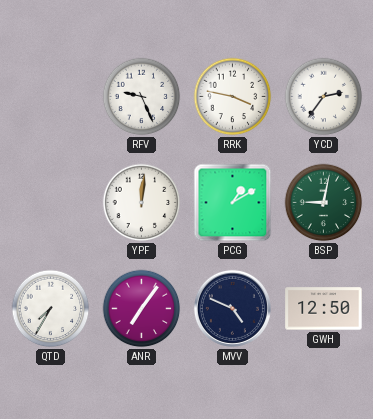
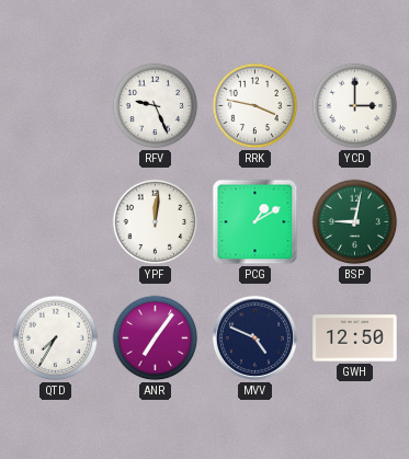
YCD: 2:36 -> 3:00 (355, 106)
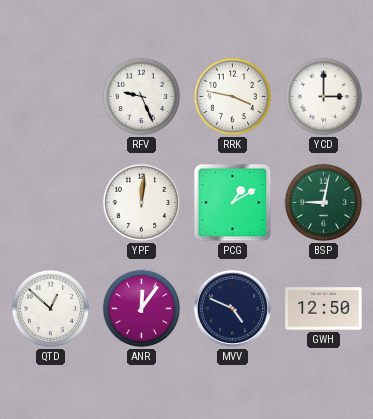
QTD: 7:35 -> 12:52 (51, 309)
ANR: 7:06 -> 12:06 (142, 309)
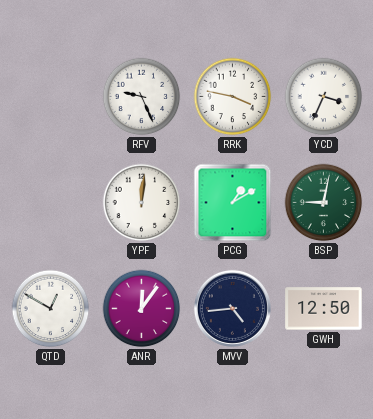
YCD: 3:00 -> 3:34 (324, 97)
QTD: 12:52 -> 12:50 (51, 309)
MVV: 4:49 -> 4:44 (232, 308)
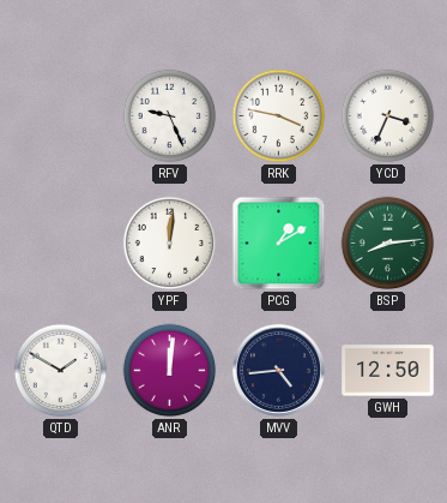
BSP: 9:02 -> 8:14 (388, 244)
QTD: 12:50 -> 1:50 (61, 371)
ANR: 12:06 -> 12:01 (170, 371)
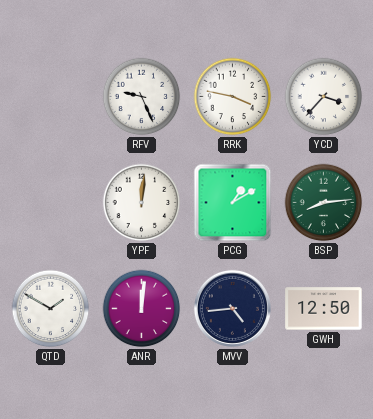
YCD: 3:34 -> 3:37 (324, 97)
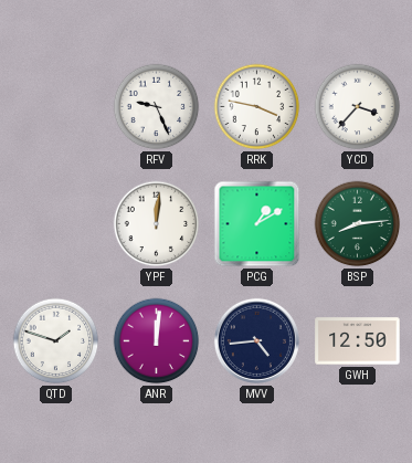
QTD: 1:50 -> 1:48 (56, 341)
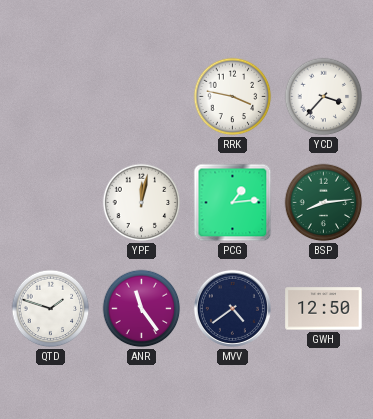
RFV: 9:26 -> none (157, 107)
YPF: 12:01 -> 12:02 (142, 203)
PCG: 1:10 -> 1:14 (233, 203)
ANR: 12:01 -> 11:24 (142, 309)
MVV: 4:44 -> 4:39 (232, 308)
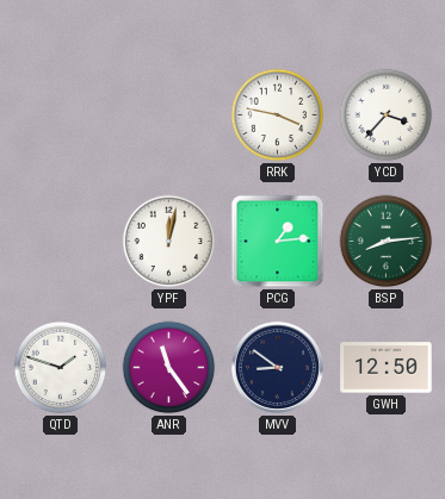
MVV: 4:39 -> 8:51 (277, 367)
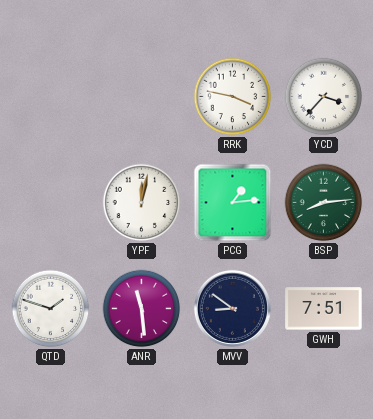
ANR: 11:24 -> 11:29 (142, 309)
GWH: 12:50 -> 7:51 (324, 309)
